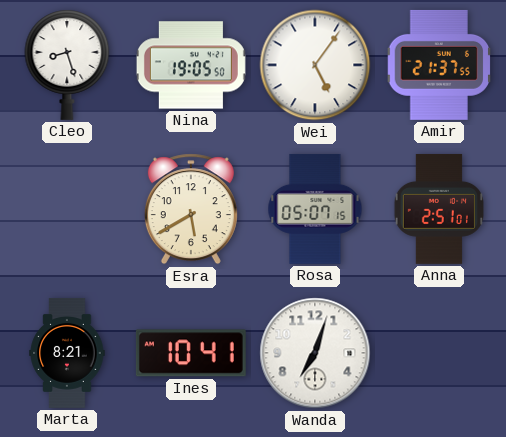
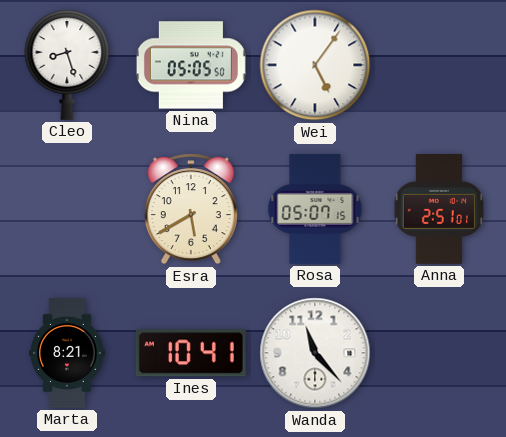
Nina: 19:05 -> 05:05 (191, 65)
Amir: 21:37 -> none (439, 65)
Wanda: 7:03 -> 11:23 (315, 353)
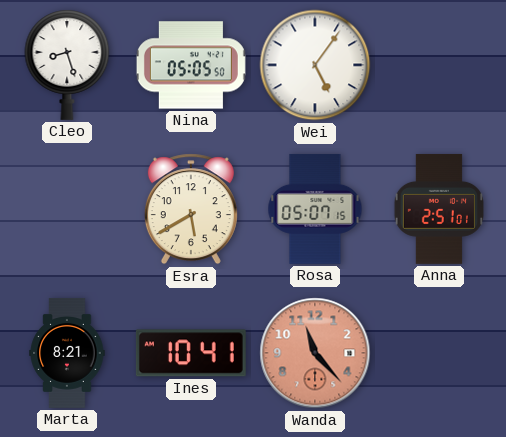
Wanda dial: white -> salmon (315, 353)
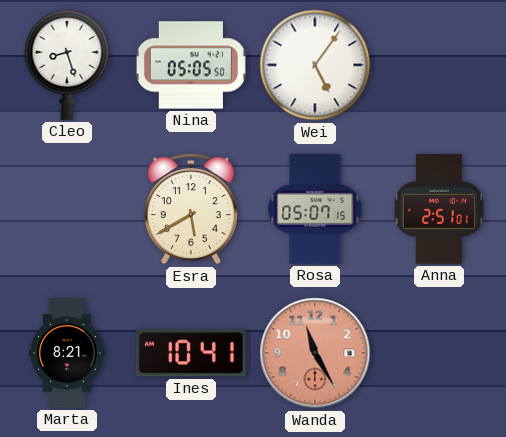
Wanda: 11:23 -> 11:25 (315, 353)
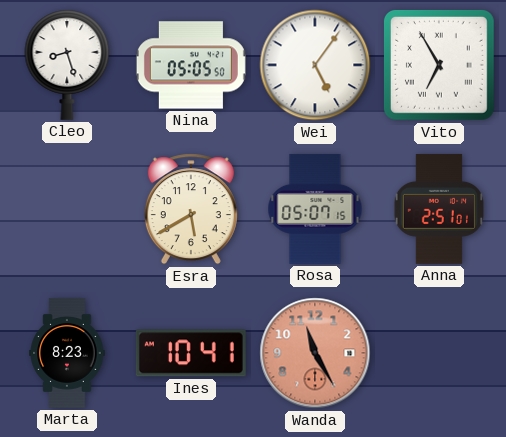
Vito: none -> 6:55 (439, 65)
Marta: 8:21 -> 8:23 (67, 354)
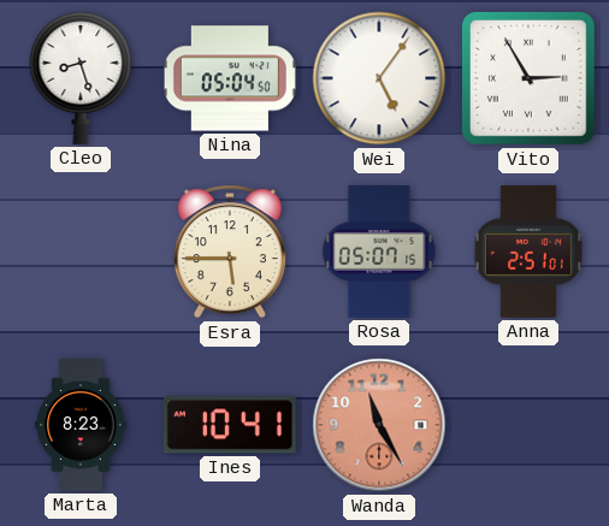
Nina: 05:05 -> 05:04 (230, 78)
Vito: 6:55 -> 2:55 (528, 78)
Esra: 5:40 -> 5:45 (230, 252)
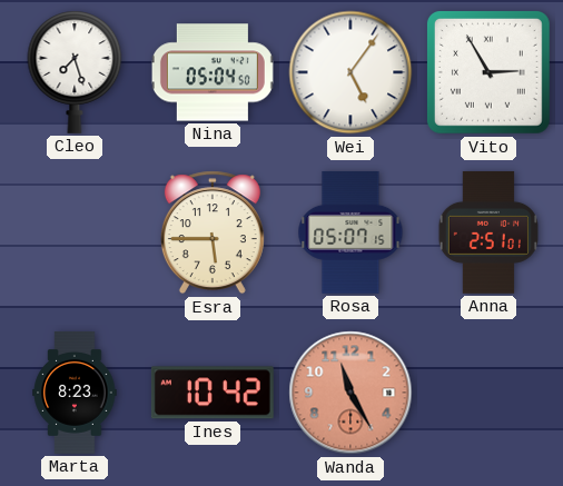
Cleo: 8:27 -> 7:27 (75, 72)
Ines: 10:41 -> 10:42 (213, 393)
